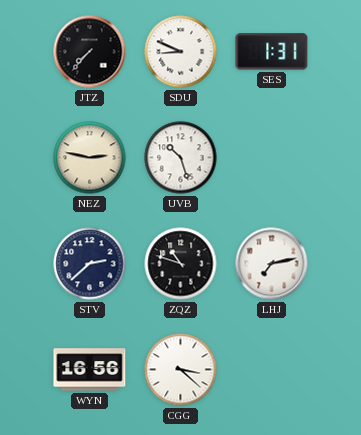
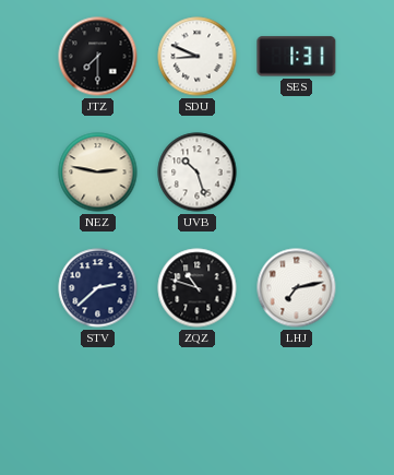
JTZ: 7:37 -> 7:30 (98, 57)
WYN: 16:56 -> none (90, 370)
CGG: 3:22 -> none (181, 370)
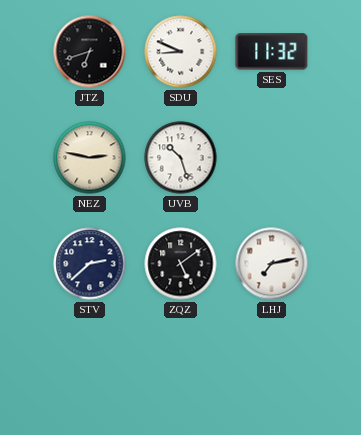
JTZ: 7:30 -> 6:42 (90, 52)
SES: 1:31 -> 11:32 (272, 52)
ZQZ: 10:48 -> 5:09 (181, 264)
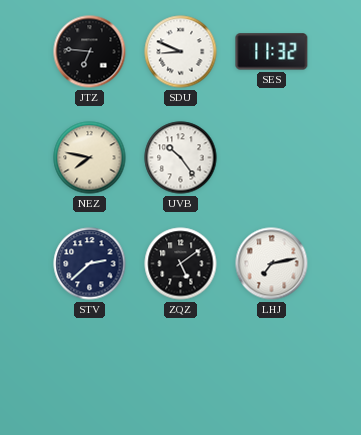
JTZ: 6:42 -> 6:46 (90, 52)
NEZ: 2:47 -> 7:47 (90, 158)
UVB: 10:27 -> 10:24 (181, 158)
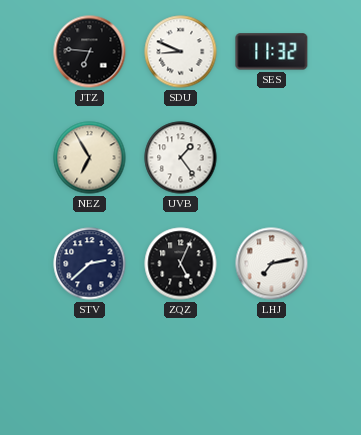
NEZ: 7:47 -> 6:55 (90, 158)
UVB: 10:24 -> 1:24 (181, 158)
ZQZ: 5:09 -> 5:04 (181, 264)
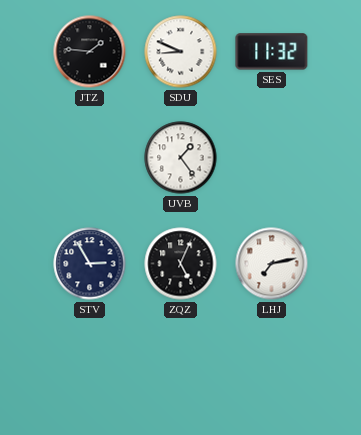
JTZ: 6:46 -> 1:46 (90, 52)
NEZ: 6:55 -> none (90, 158)
STV: 2:38 -> 2:55 (90, 264)
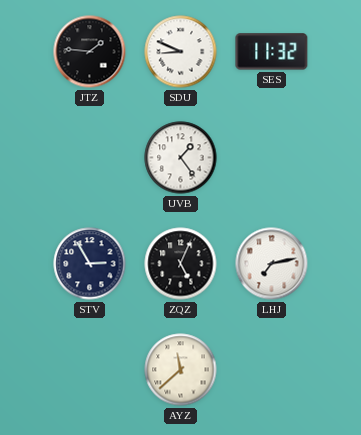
AYZ: none -> 11:38 (181, 370)
